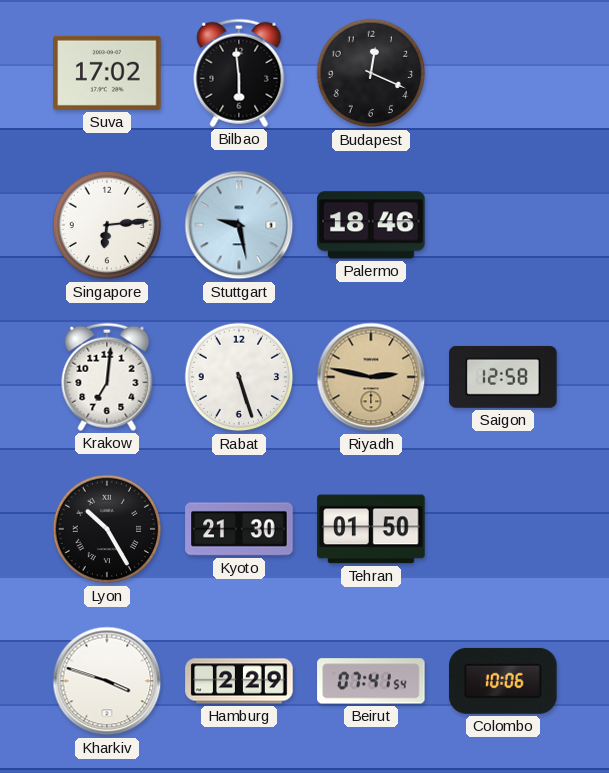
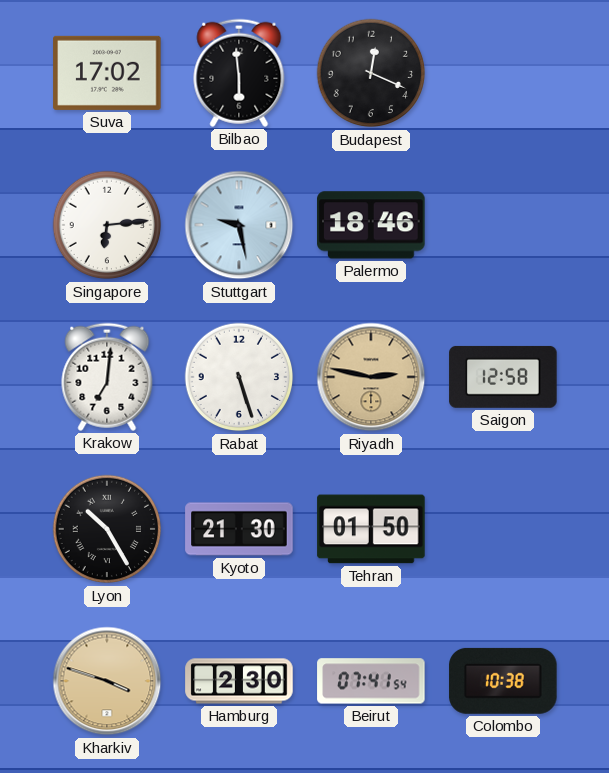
Kharkiv dial: white -> champagne (107, 681)
Hamburg: 2:29 -> 2:30 (239, 681)
Colombo: 10:06 -> 10:38 (503, 681)
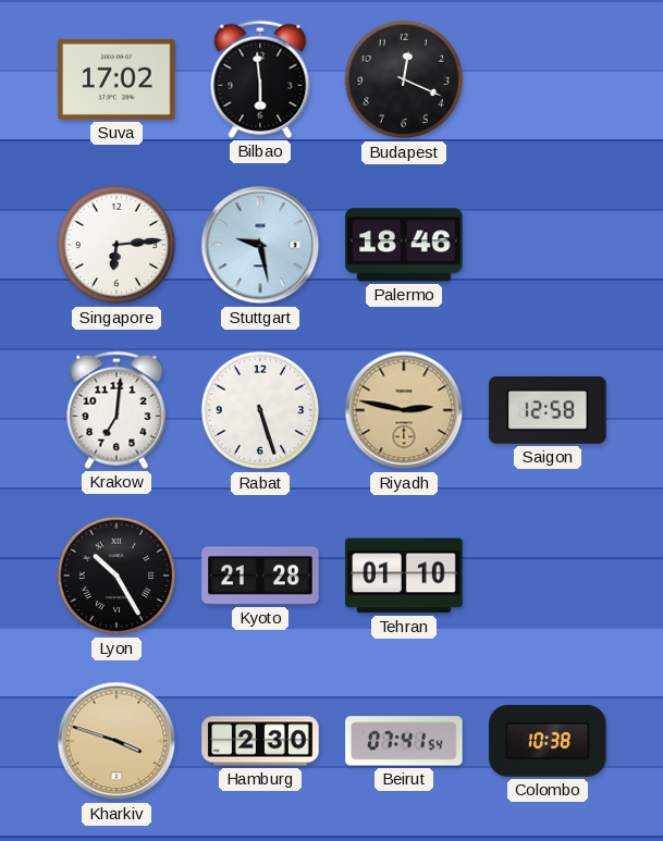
Kyoto: 21:30 -> 21:28 (260, 576)
Tehran: 01:50 -> 01:10 (404, 576)
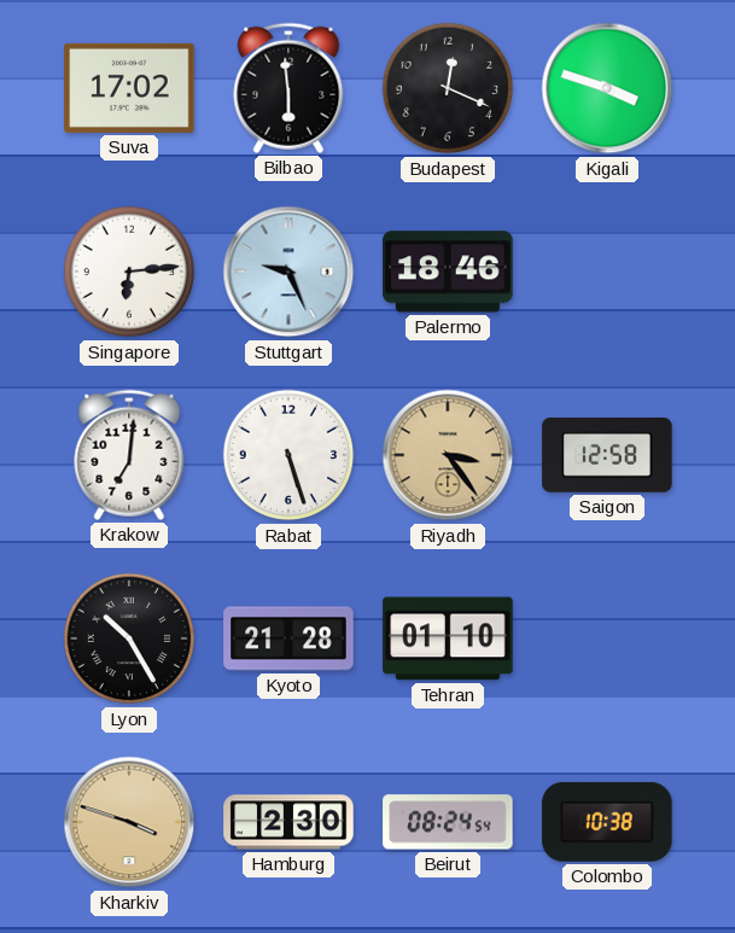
Kigali: none -> 3:48 (607, 88)
Stuttgart: 9:28 -> 9:26 (288, 272)
Riyadh: 2:47 -> 3:24 (448, 455)
Beirut: 07:41 -> 08:24 (448, 822)
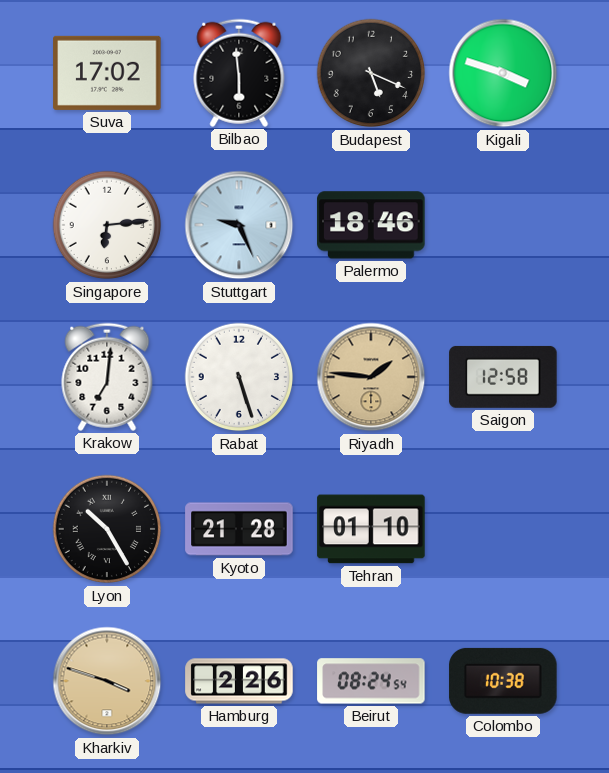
Budapest: 12:19 -> 5:19 (371, 73)
Riyadh: 3:24 -> 1:46 (371, 377)
Hamburg: 2:30 -> 2:26 (239, 681)
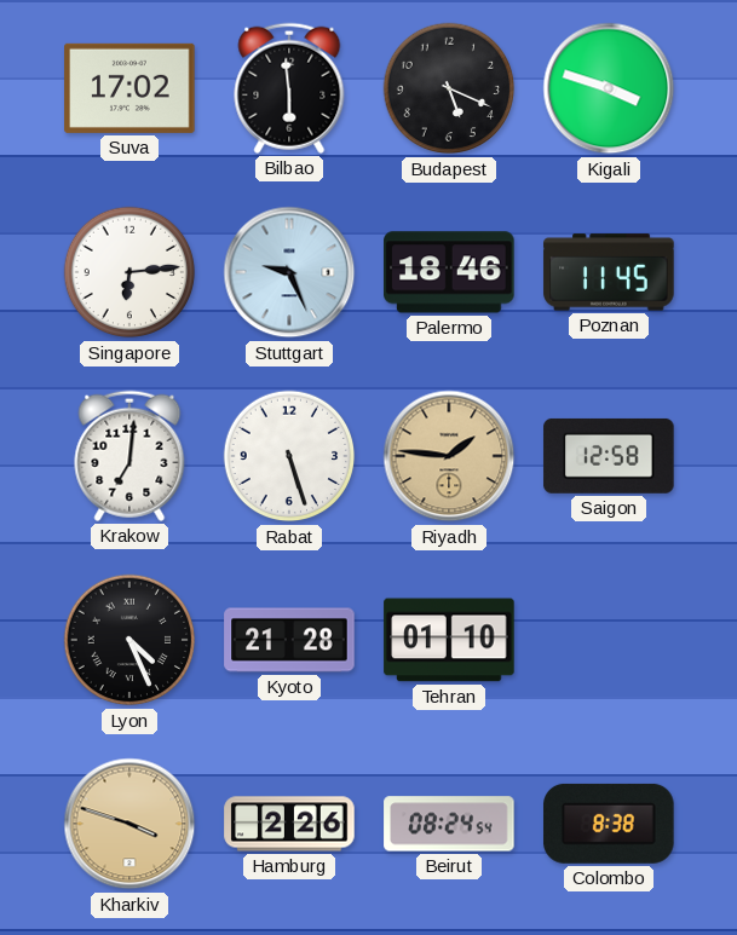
Poznan: none -> 11:45 (609, 272)
Lyon: 10:25 -> 4:26 (129, 640)
Colombo: 10:38 -> 8:38 (609, 824)
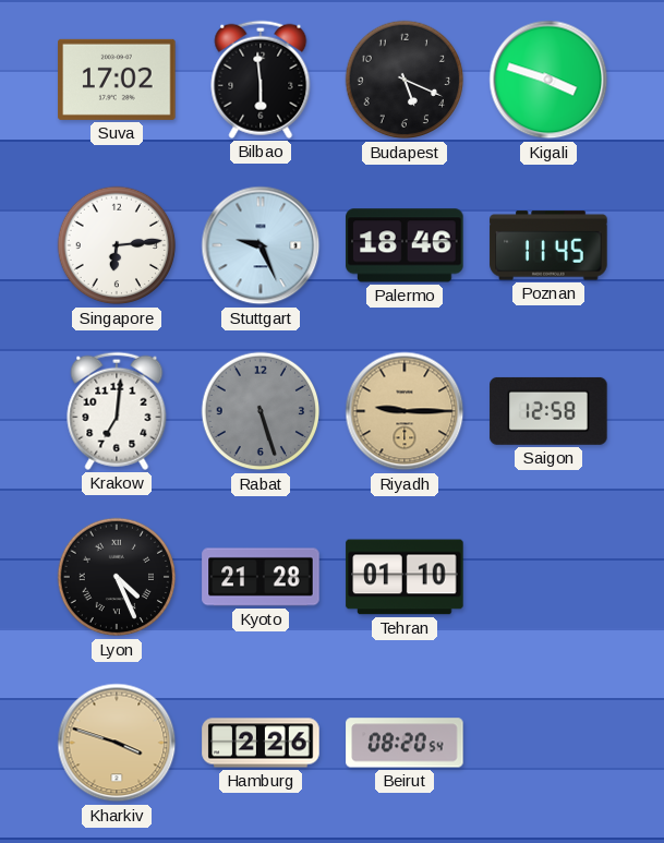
Rabat dial: white -> grey (261, 411)
Riyadh: 1:46 -> 9:15 (405, 411)
Beirut: 08:24 -> 08:20 (405, 743)
Colombo: 8:38 -> none (609, 824)
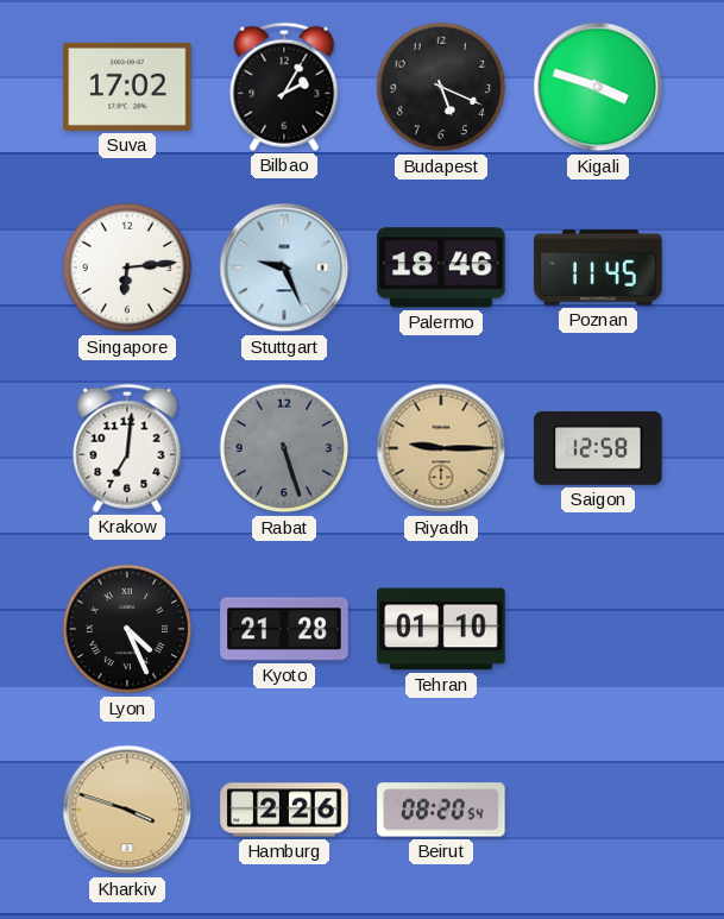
Bilbao: 5:59 -> 2:05 (284, 87)
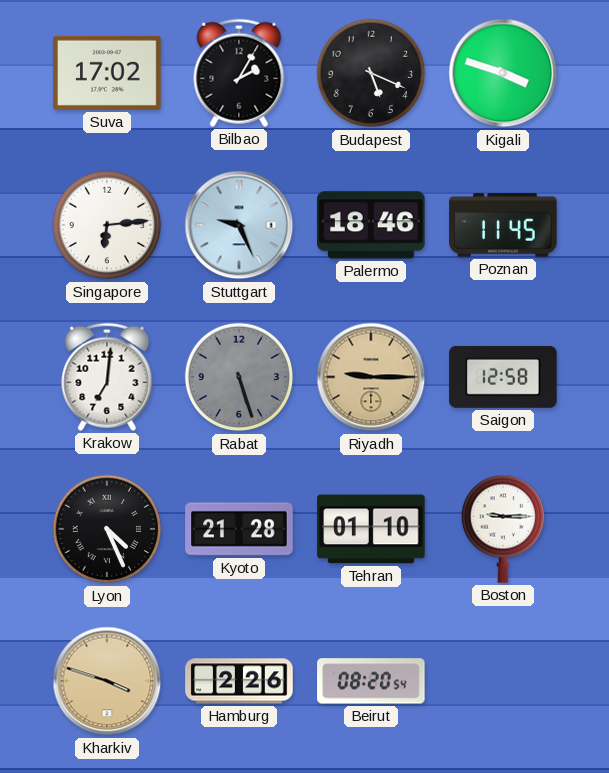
Boston: none -> 9:15 (502, 529)
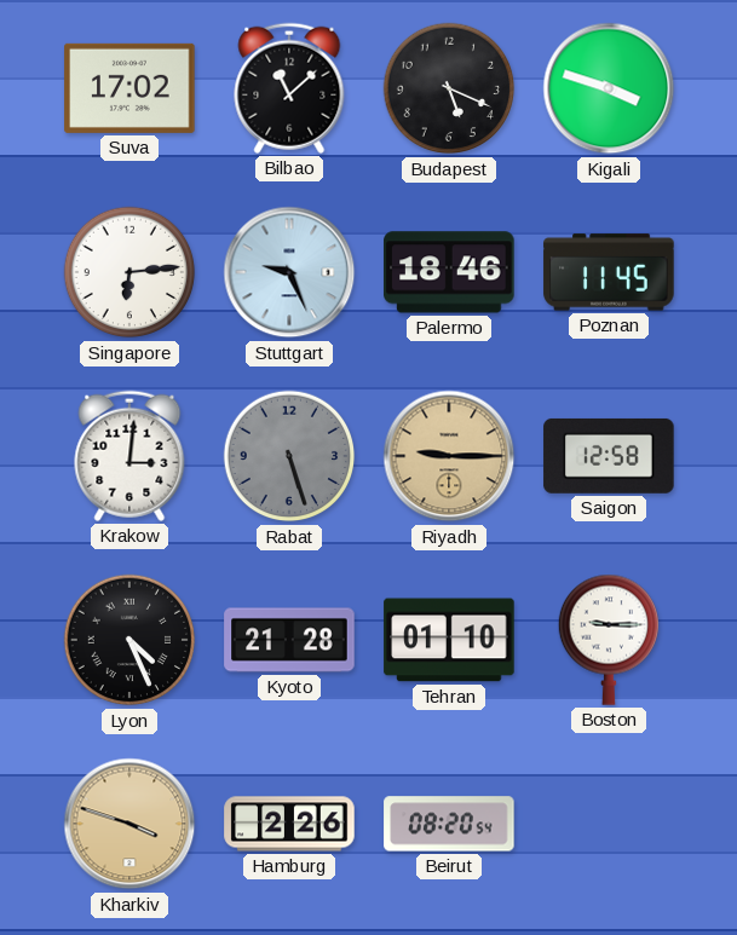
Bilbao: 2:05 -> 11:08 (289, 88)
Krakow: 7:01 -> 3:01 (129, 456)
